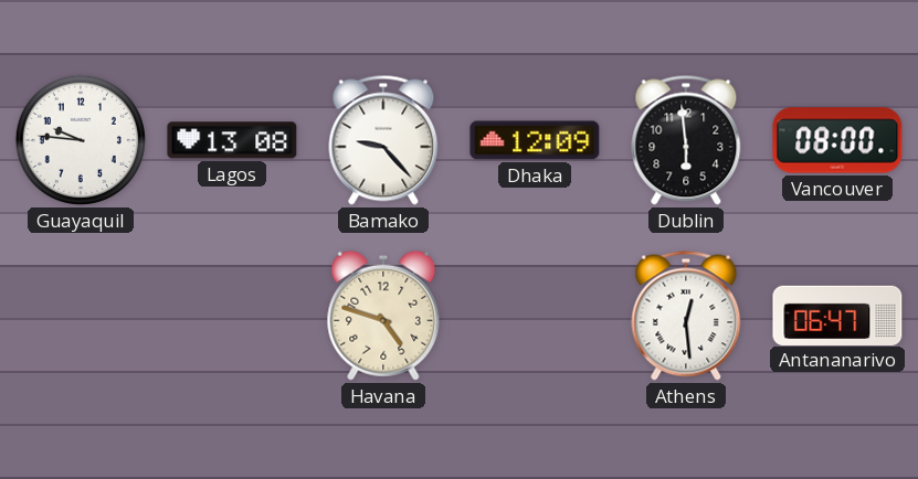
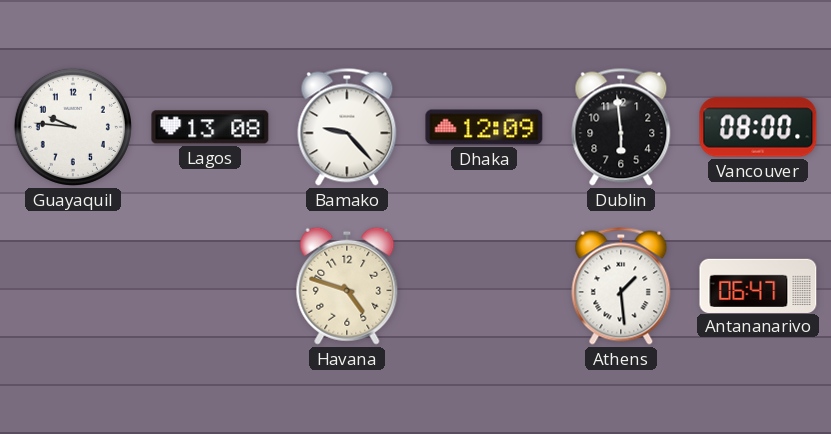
Athens: 12:29 -> 1:29 (621, 286)
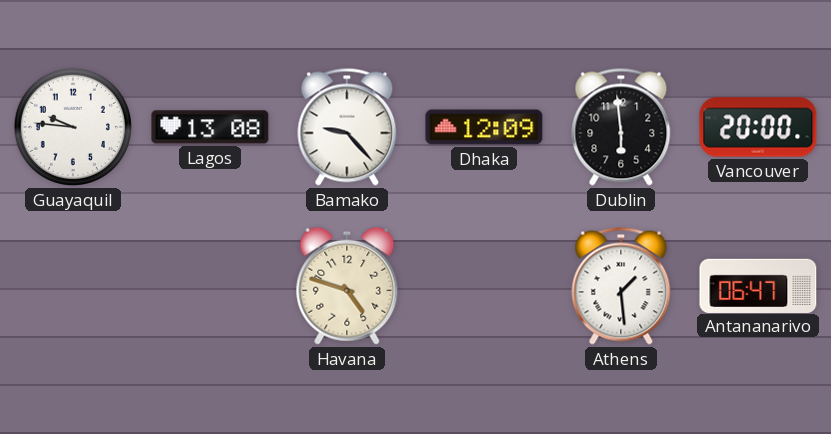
Vancouver: 08:00 -> 20:00 (758, 127)
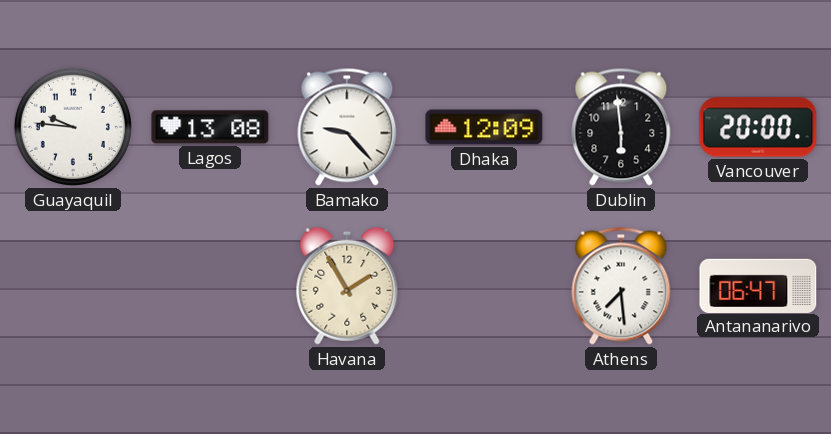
Havana: 4:48 -> 1:55 (347, 286)
Athens: 1:29 -> 7:29 (621, 286)
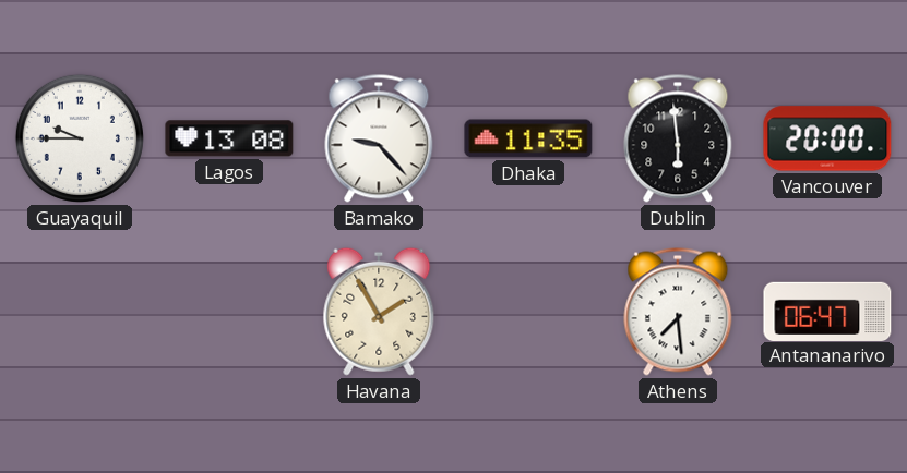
Guayaquil: 9:46 -> 9:45 (80, 138)
Dhaka: 12:09 -> 11:35 (528, 138)
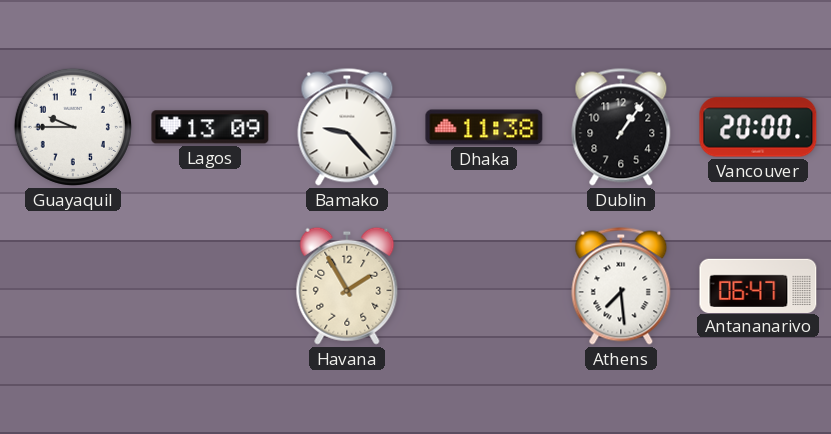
Lagos: 13:08 -> 13:09 (210, 127)
Dhaka: 11:35 -> 11:38 (484, 127)
Dublin: 5:59 -> 1:06 (621, 127)
